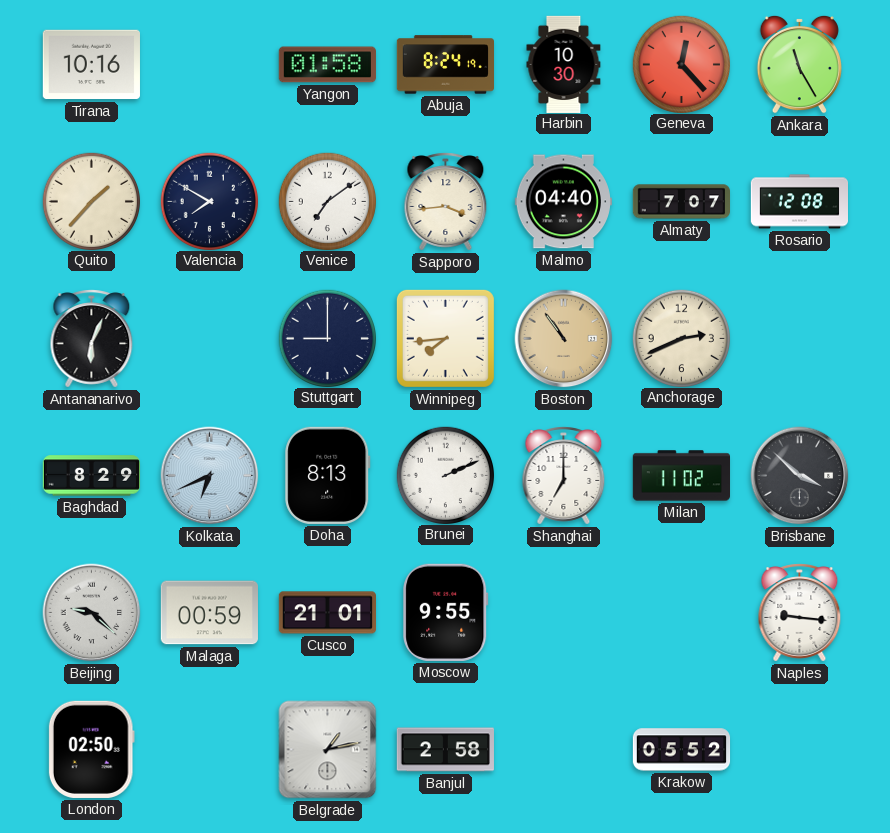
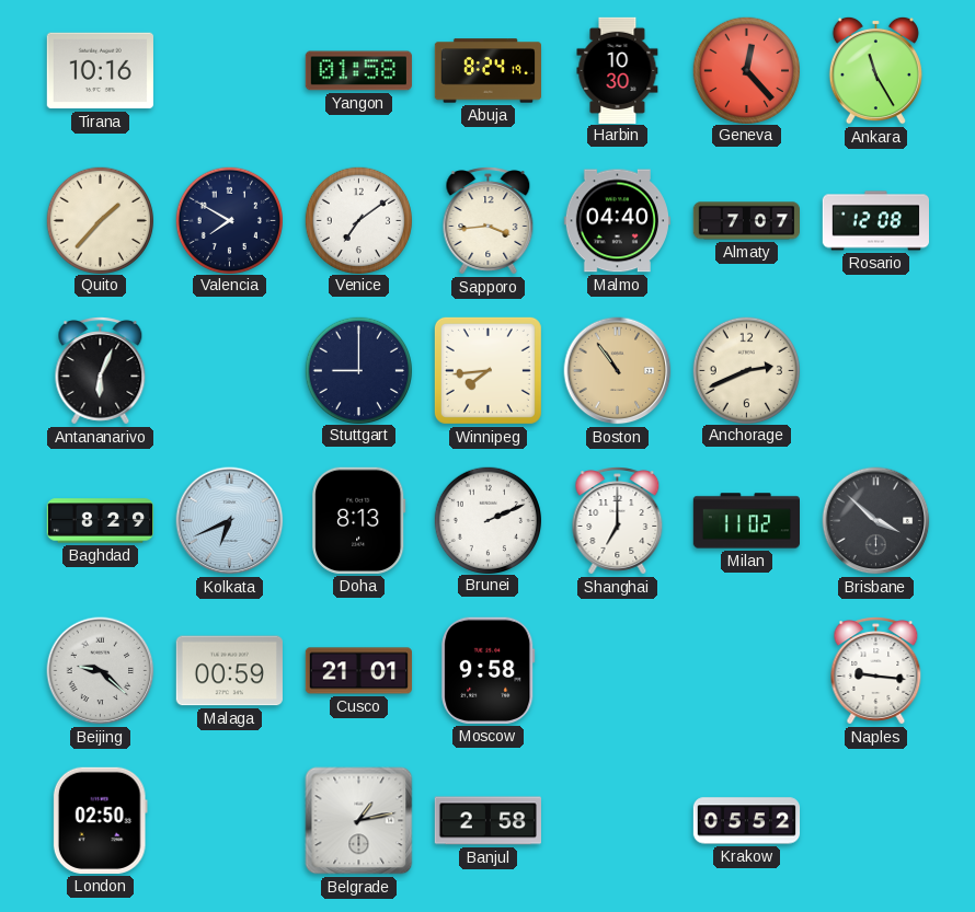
Moscow: 9:55 -> 9:58 (489, 670)
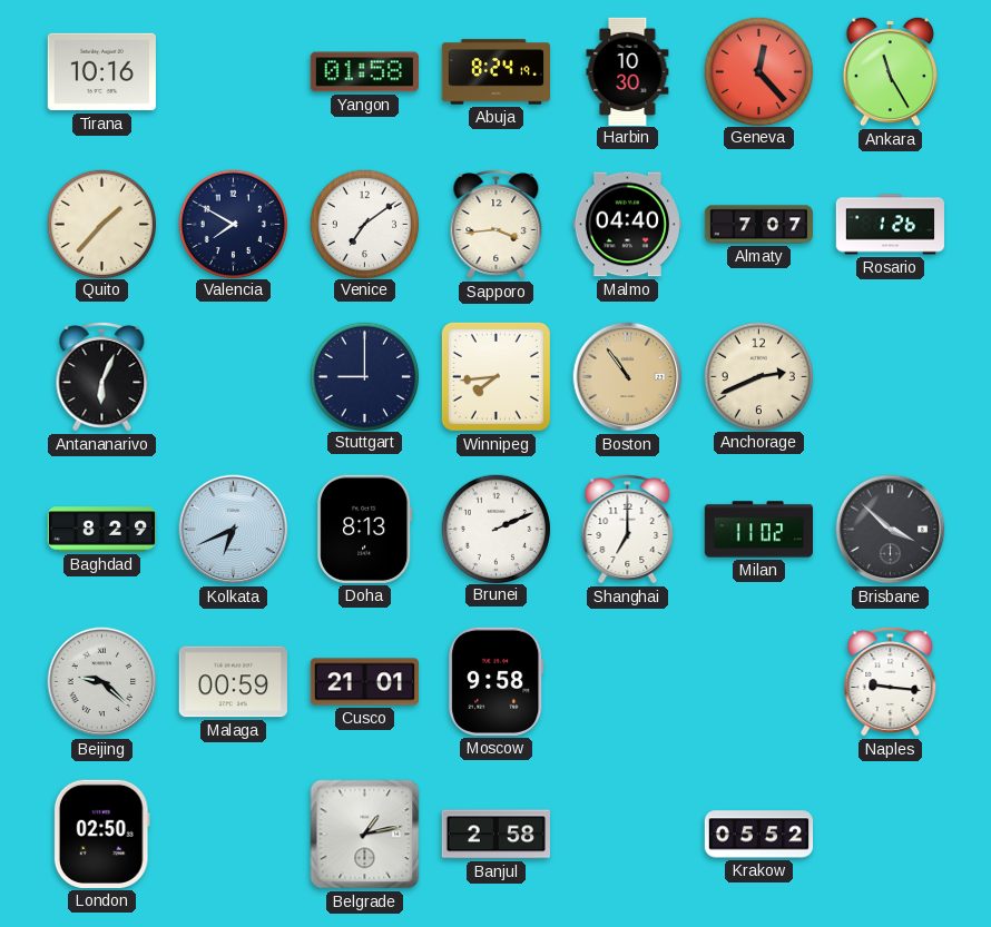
Rosario: 12:08 -> 1:26 (891, 225)
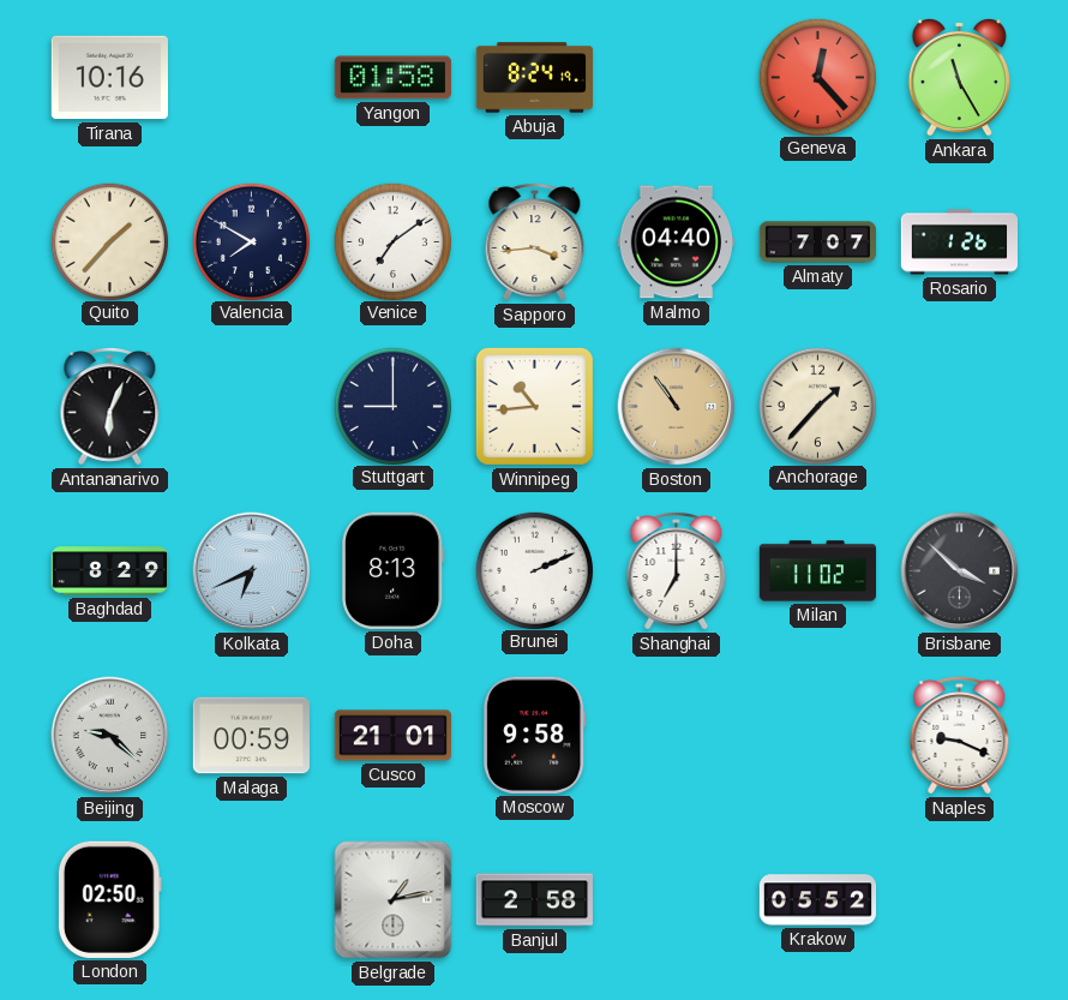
Harbin: 10:30 -> none (628, 71)
Winnipeg: 7:44 -> 10:44 (534, 406)
Anchorage: 2:41 -> 1:37 (817, 406)
Naples: 9:16 -> 9:19 (960, 736)
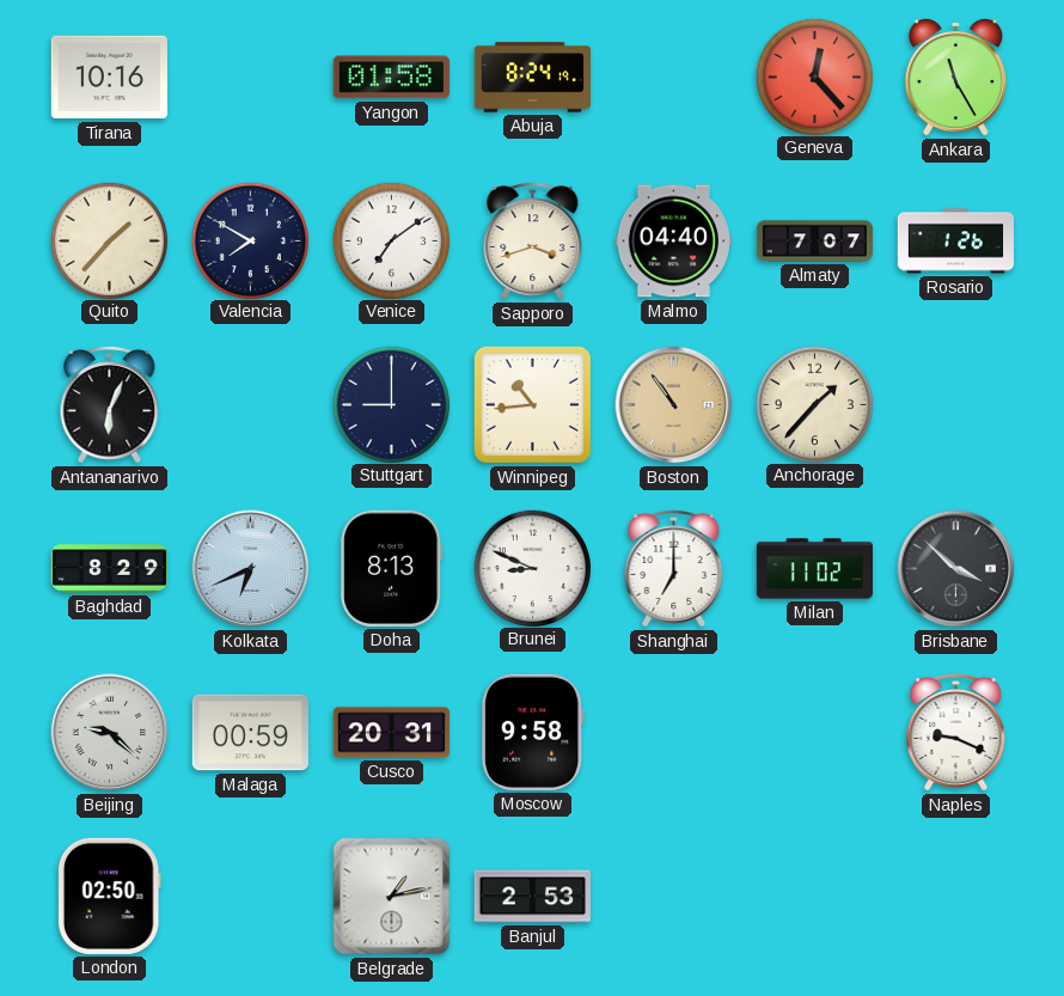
Sapporo: 3:44 -> 3:42 (533, 242)
Brunei: 2:11 -> 8:49 (532, 568)
Cusco: 21:01 -> 20:31 (391, 733)
Banjul: 2:58 -> 2:53 (532, 897)
Krakow: 05:52 -> none (818, 900)
